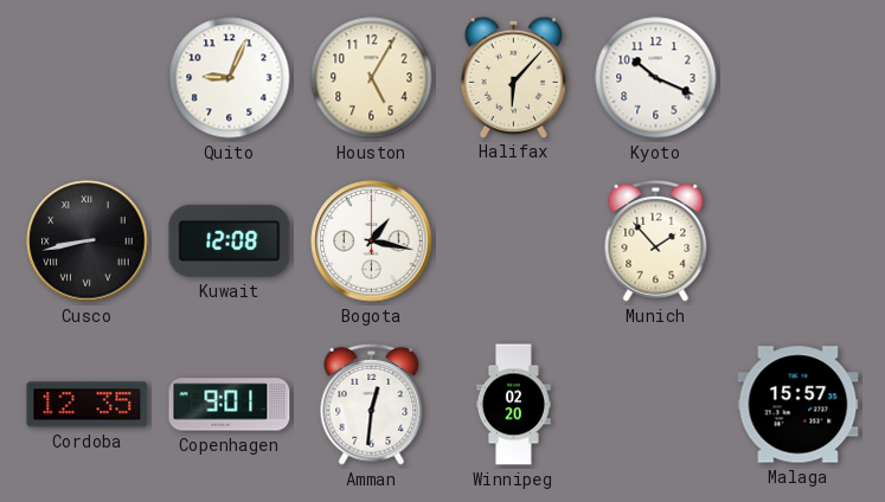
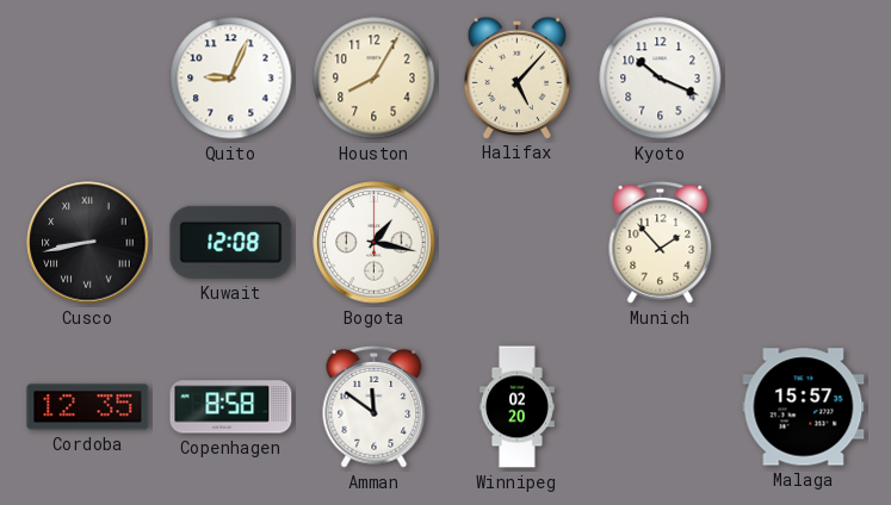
Houston: 5:05 -> 8:05 (375, 79)
Halifax: 6:07 -> 5:07 (516, 77)
Copenhagen: 9:01 -> 8:58 (231, 407)
Amman: 12:31 -> 11:51 (375, 406)
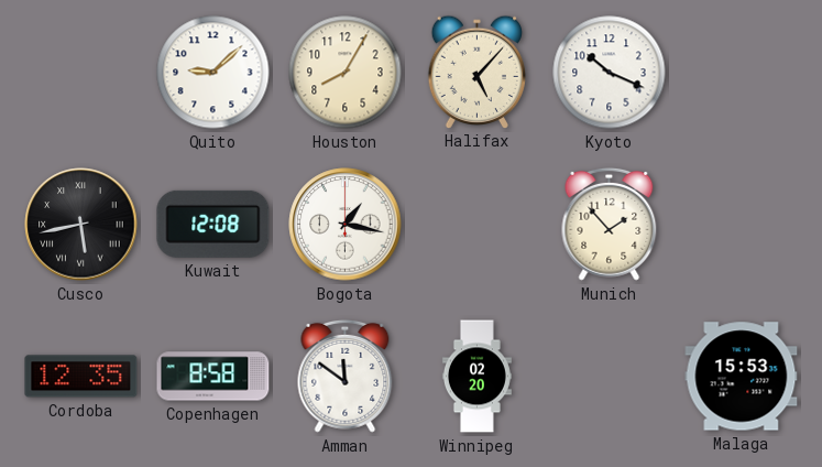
Quito: 9:04 -> 9:08 (213, 73)
Cusco: 8:43 -> 5:43 (81, 225)
Malaga: 15:57 -> 15:53 (742, 377)
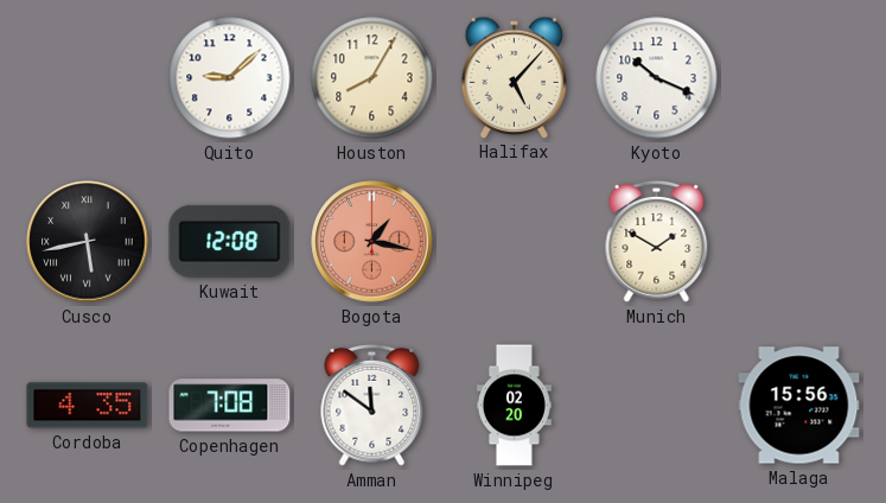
Bogota dial: white -> salmon (372, 242)
Munich: 1:53 -> 1:50 (657, 241)
Cordoba: 12:35 -> 4:35 (88, 406)
Copenhagen: 8:58 -> 7:08 (230, 406)
Malaga: 15:53 -> 15:56 (799, 406)
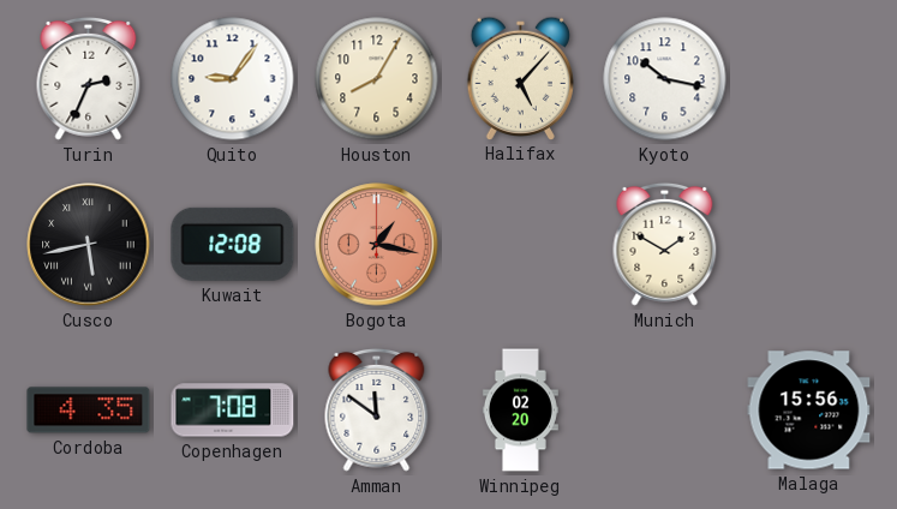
Turin: none -> 2:34 (89, 78)
Quito: 9:08 -> 9:06 (233, 79)
Kyoto: 10:19 -> 10:17 (665, 79)
